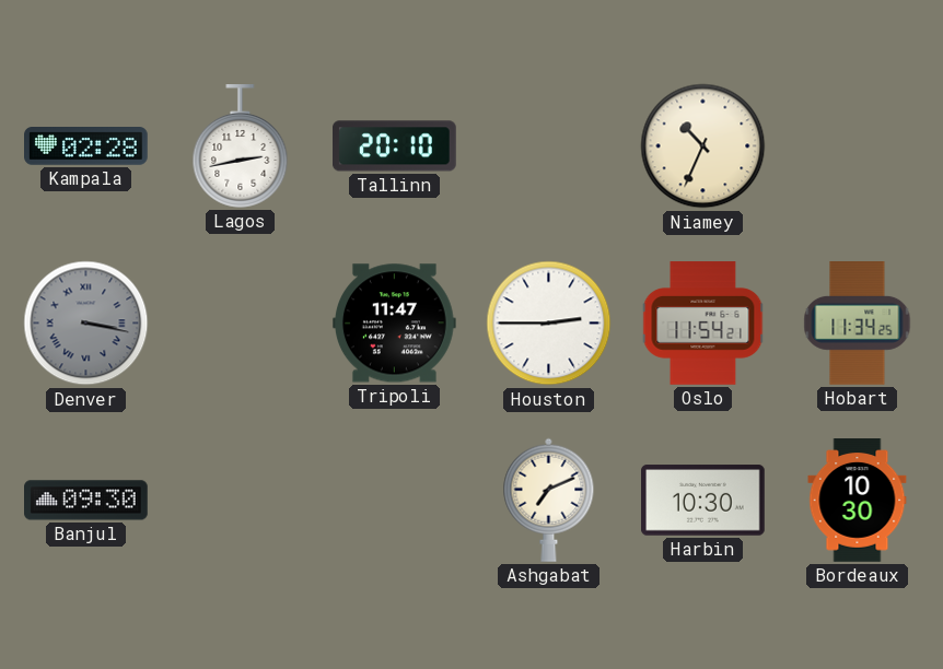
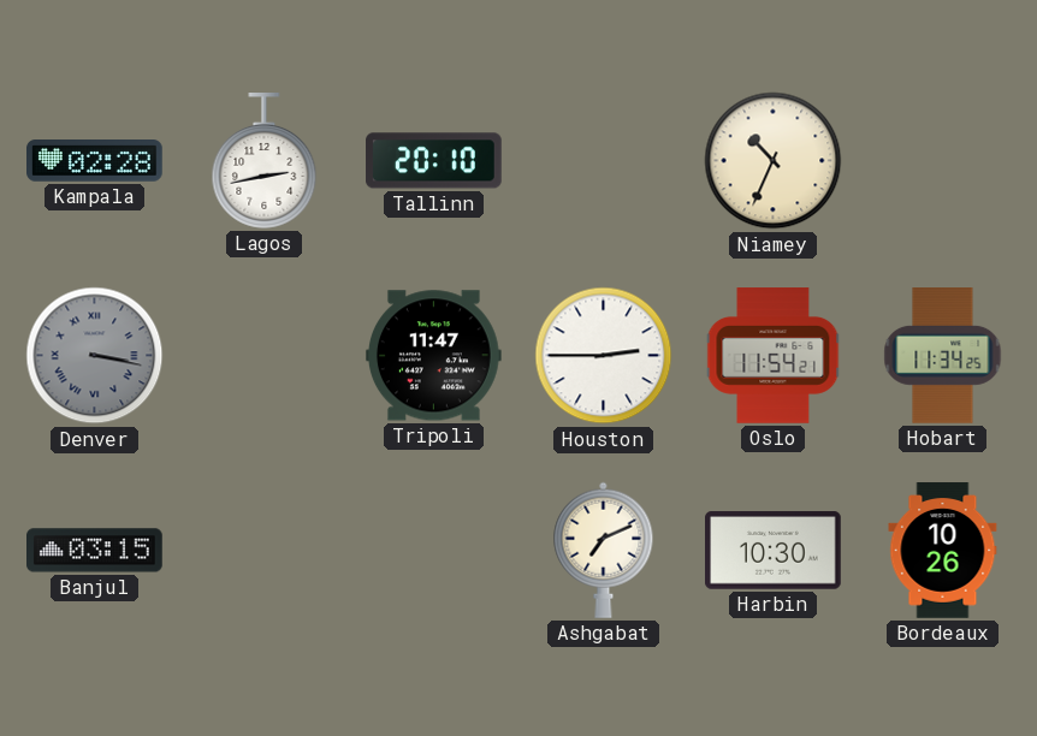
Banjul: 09:30 -> 03:15 (95, 551)
Bordeaux: 10:30 -> 10:26 (943, 551)
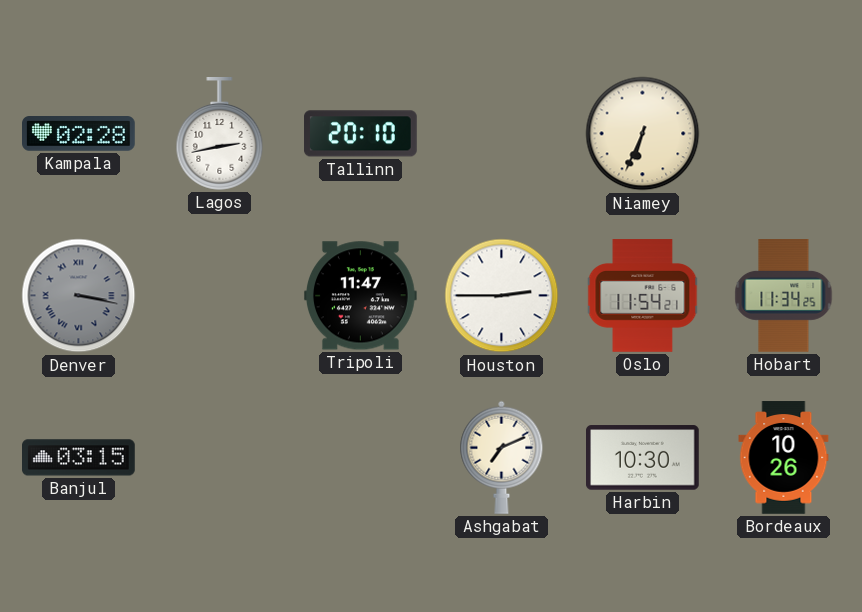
Niamey: 10:34 -> 6:34 (643, 134)
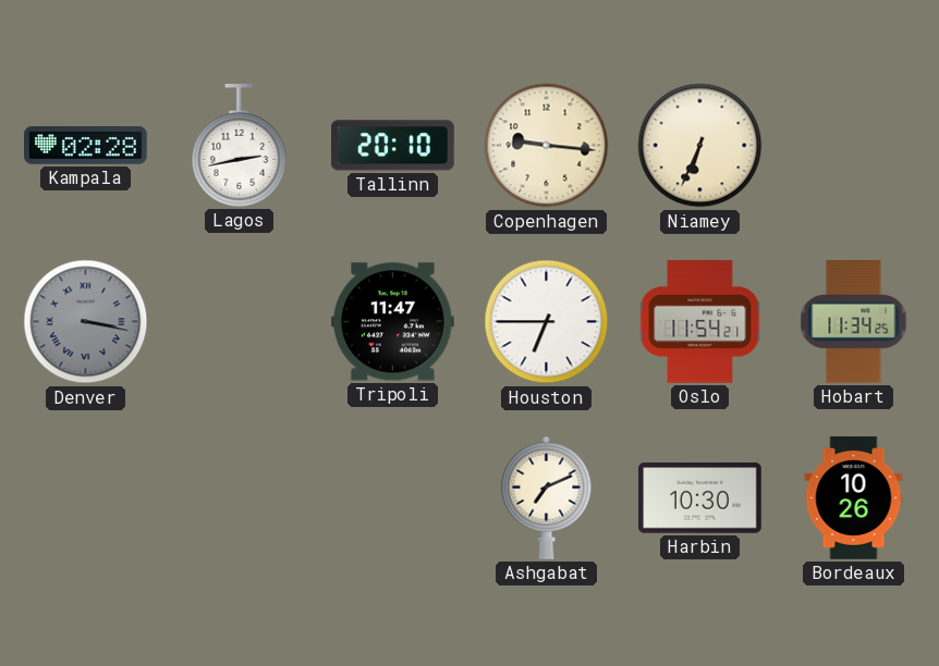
Copenhagen: none -> 9:16 (547, 146)
Houston: 2:45 -> 6:45 (547, 322)
Banjul: 03:15 -> none (79, 458)
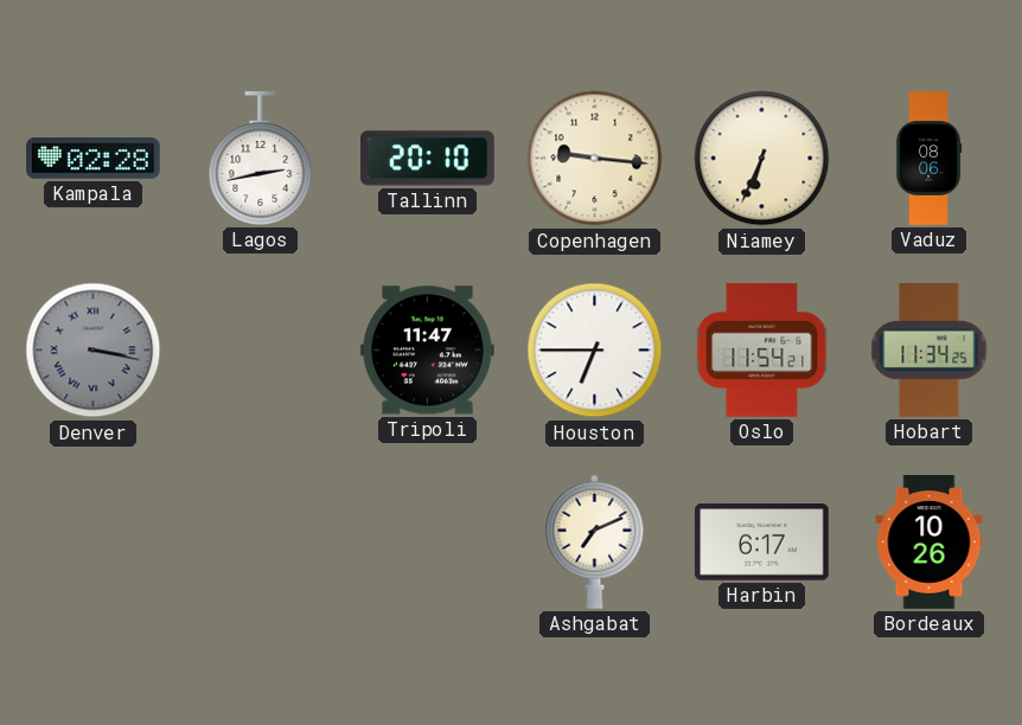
Vaduz: none -> 08:06 (930, 159)
Harbin: 10:30 -> 6:17 (762, 543)
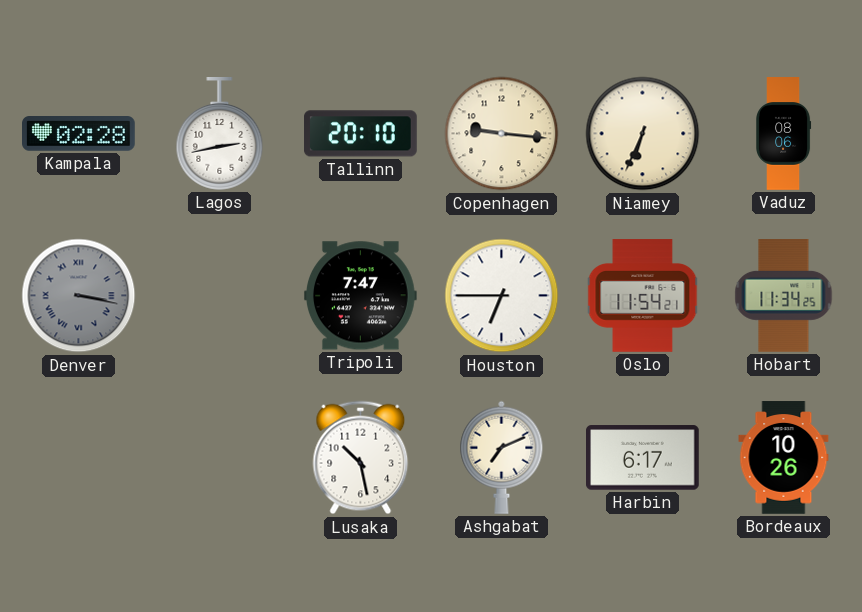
Tripoli: 11:47 -> 7:47 (360, 296)
Lusaka: none -> 10:28 (361, 458)
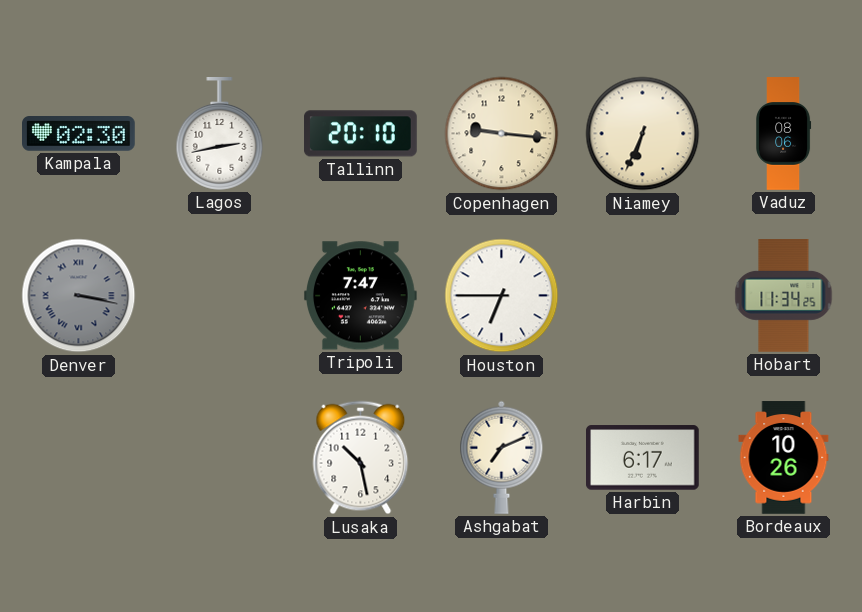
Kampala: 02:28 -> 02:30 (79, 134)
Oslo: 11:54 -> none (643, 296)
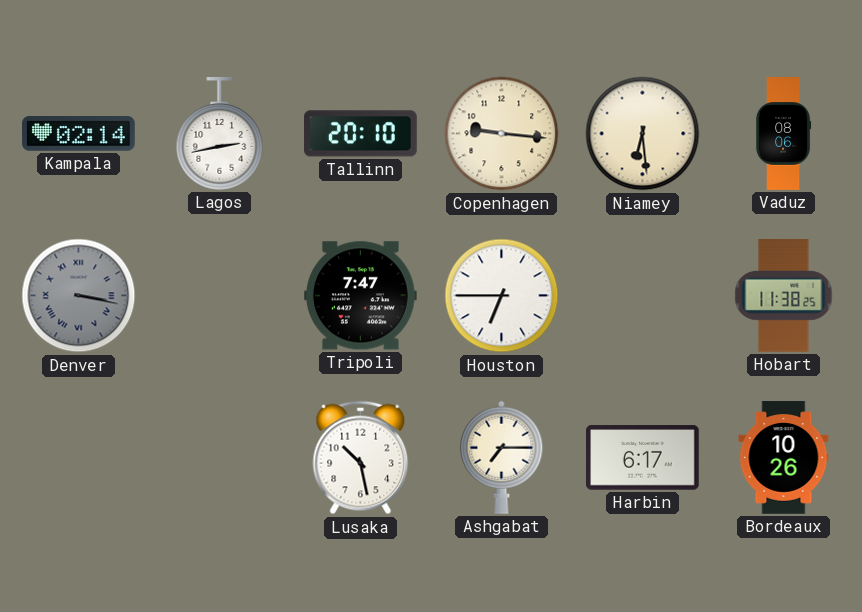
Kampala: 02:30 -> 02:14 (79, 134)
Niamey: 6:34 -> 6:29 (643, 134)
Hobart: 11:34 -> 11:38 (784, 296)
Ashgabat: 7:11 -> 7:15 (502, 457)
